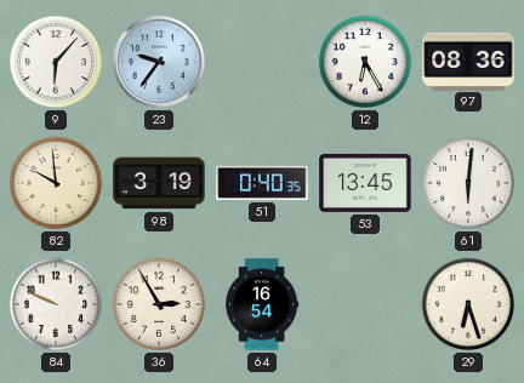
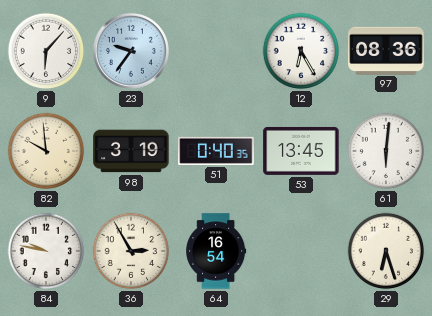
84: 9:49 -> 9:47 (46, 251)
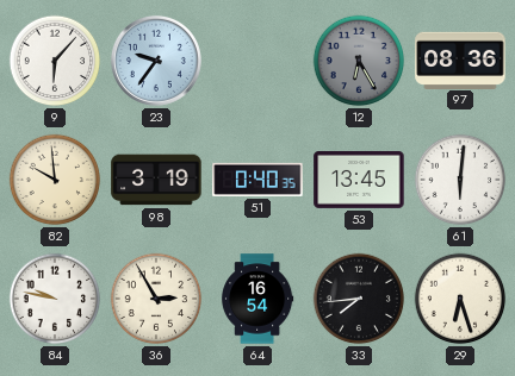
12 dial: white -> grey (359, 61)
33: none -> 7:44 (359, 299)
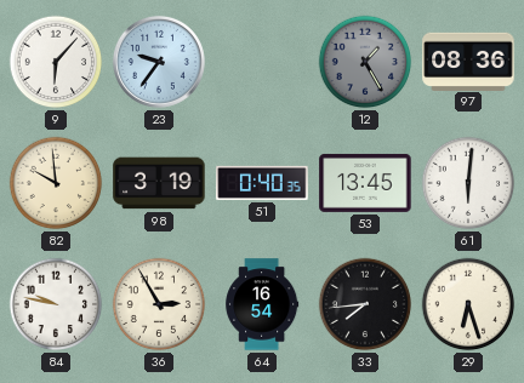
12: 6:25 -> 1:25 (365, 62)
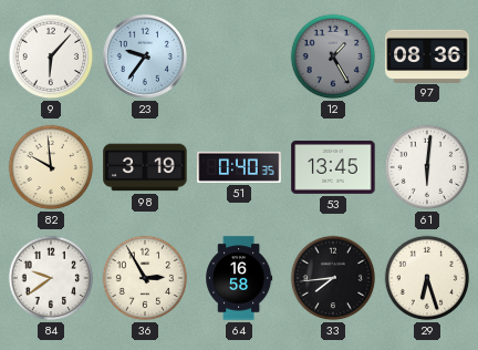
84: 9:47 -> 9:39 (51, 278)
64: 16:54 -> 16:58 (239, 278)
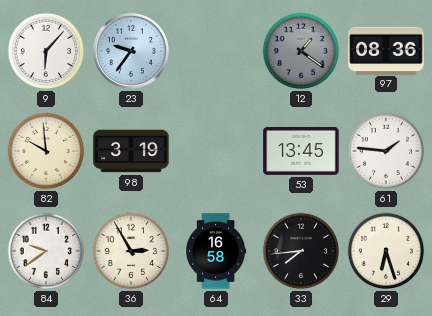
12: 1:25 -> 1:21 (301, 51)
51: 0:40 -> none (239, 167)
61: 6:01 -> 1:46 (386, 151)
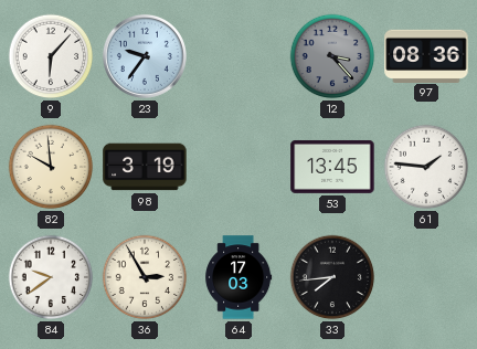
12: 1:21 -> 3:23 (332, 56)
64: 16:58 -> 17:03 (239, 277)
29: 6:27 -> none (386, 251)
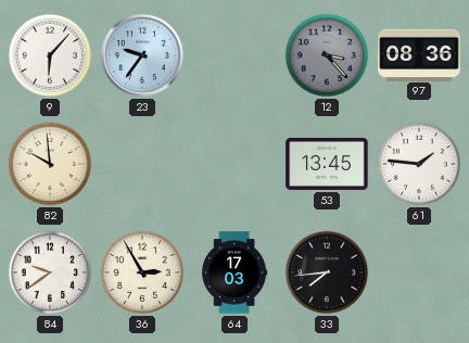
98: 3:19 -> none (145, 167)
